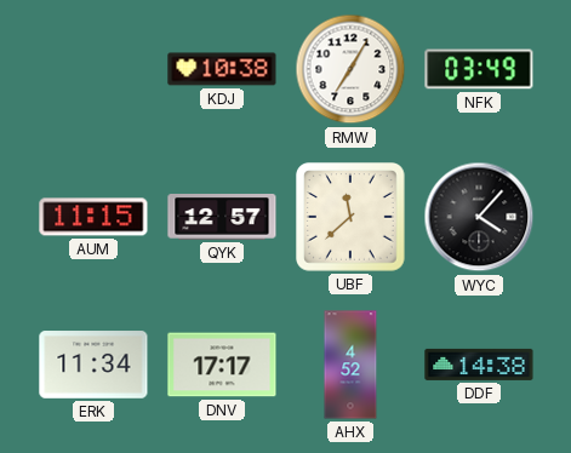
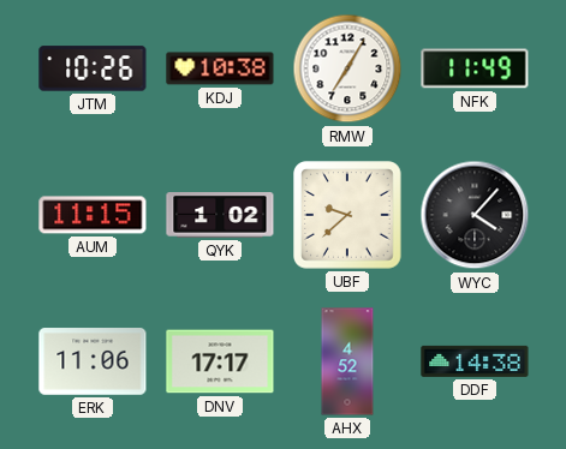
JTM: none -> 10:26 (93, 68)
NFK: 03:49 -> 11:49 (475, 68)
QYK: 12:57 -> 1:02 (220, 216)
UBF: 11:38 -> 9:38 (348, 216)
ERK: 11:34 -> 11:06 (93, 361)
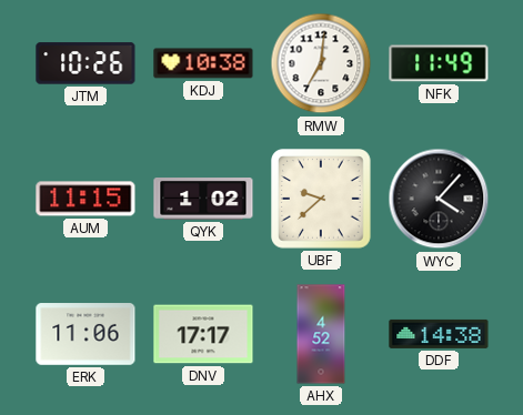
RMW: 7:05 -> 7:01 (321, 63)
